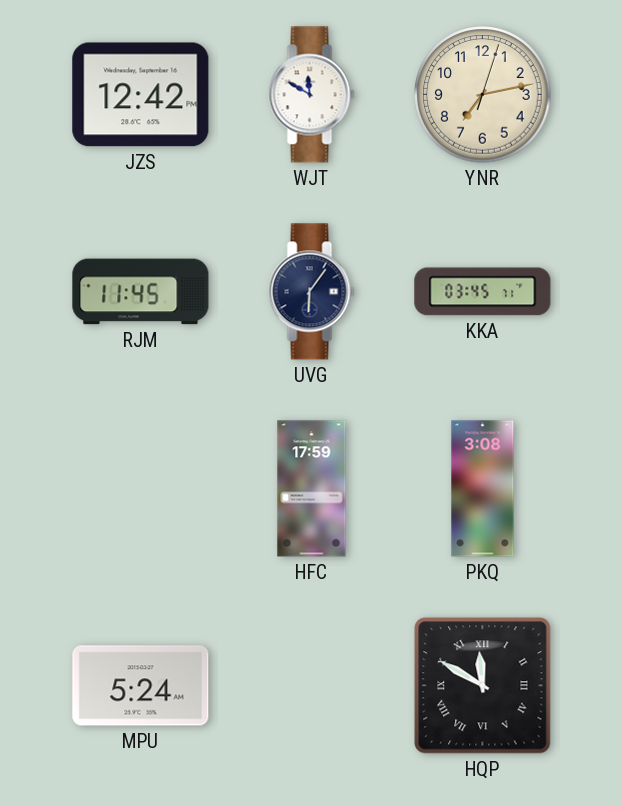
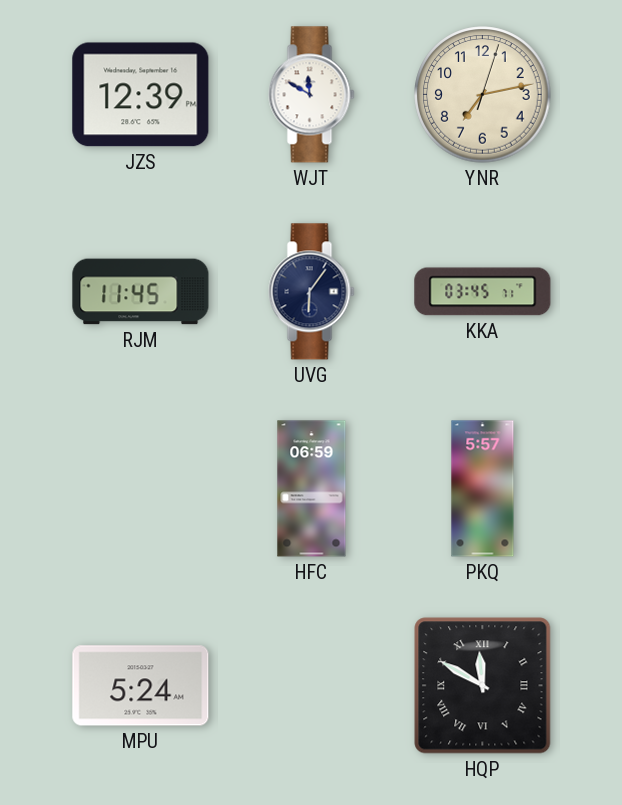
JZS: 12:42 -> 12:39 (141, 95)
HFC: 17:59 -> 06:59 (312, 489)
PKQ: 3:08 -> 5:57 (483, 489)
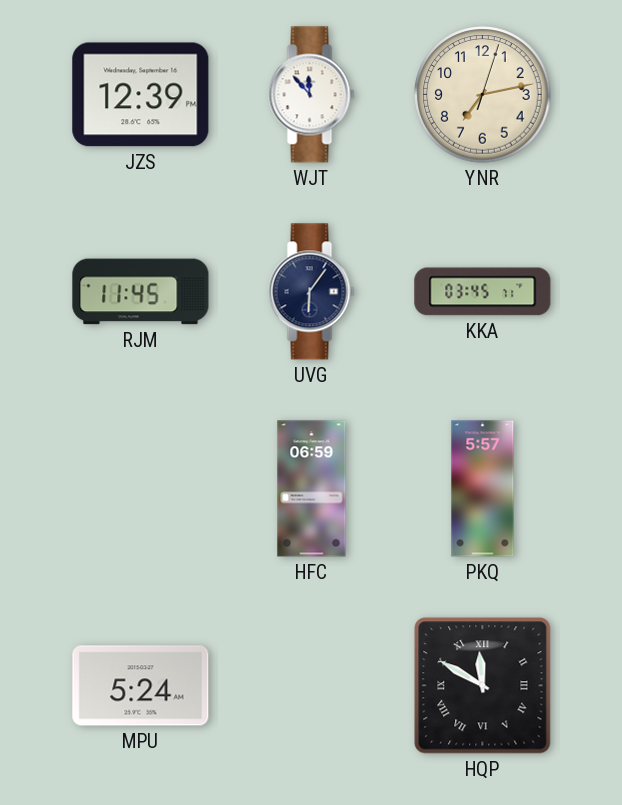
WJT: 11:50 -> 11:53 (312, 95)
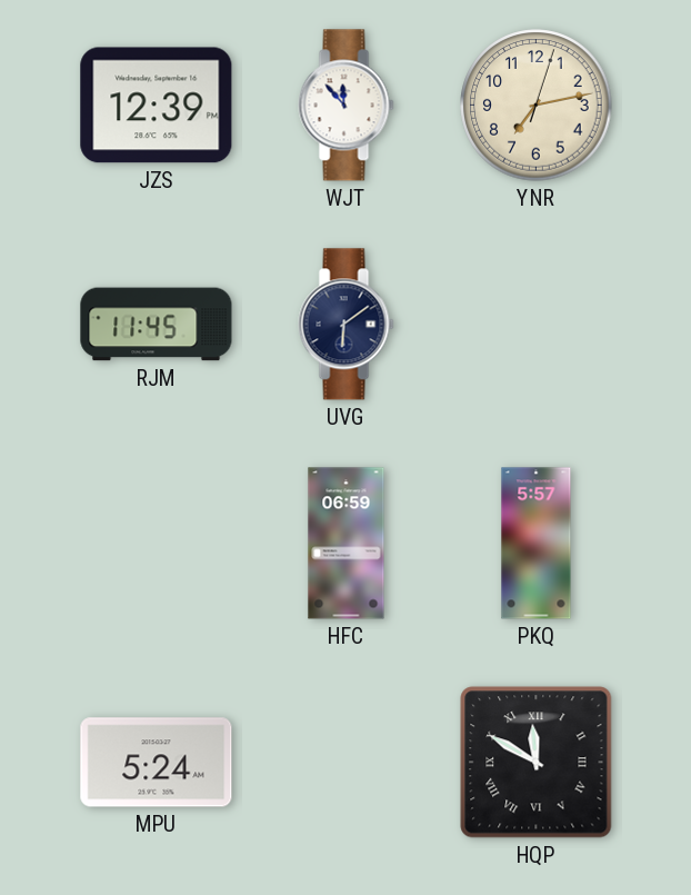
UVG: 6:06 -> 6:09 (347, 325)
KKA: 03:45 -> none (483, 292)
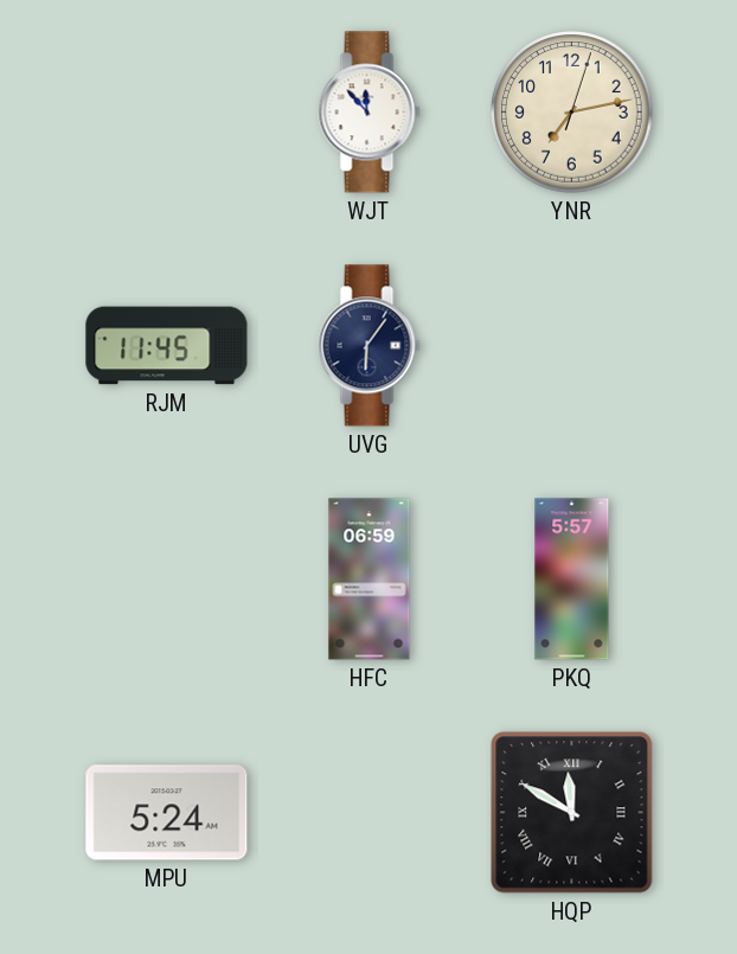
JZS: 12:39 -> none (157, 106)
UVG: 6:09 -> 6:06 (370, 346)
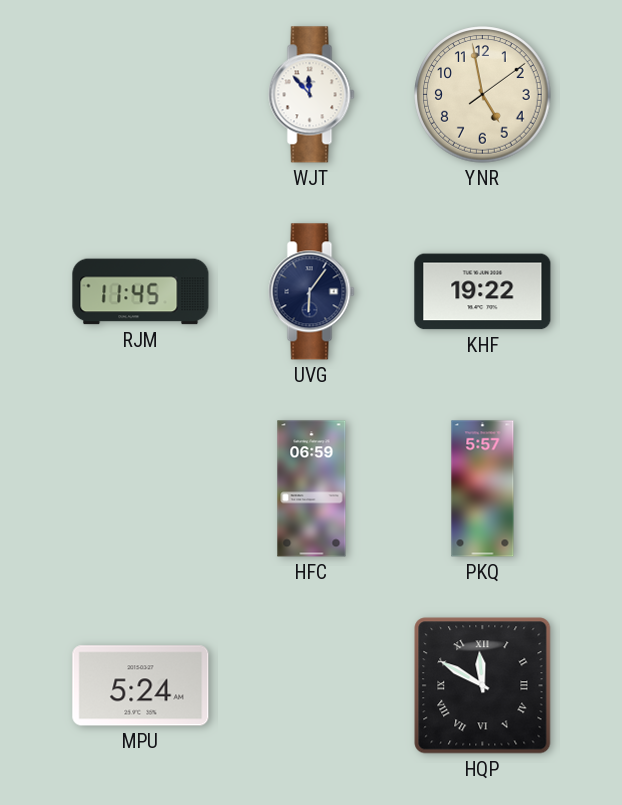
YNR: 7:13 -> 4:58 (483, 95)
KHF: none -> 19:22 (483, 292)
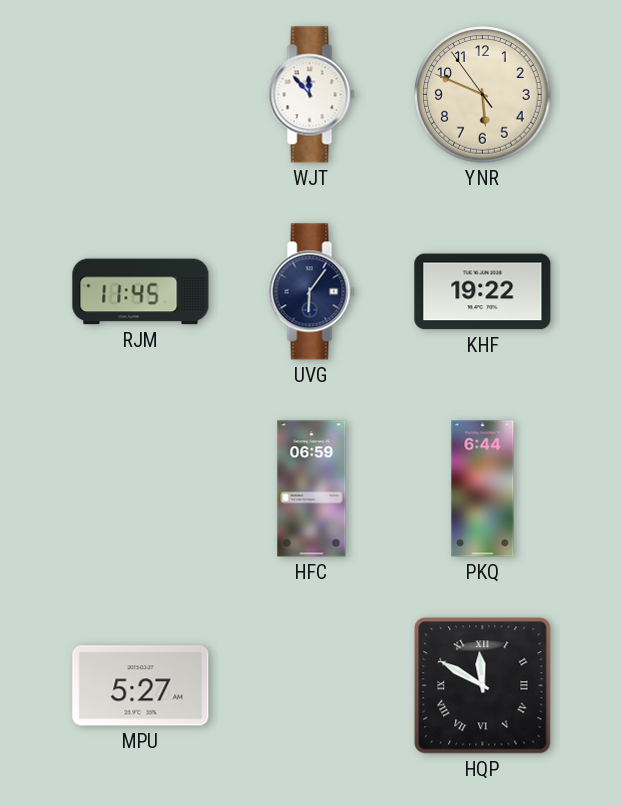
YNR: 4:58 -> 5:48 (483, 95)
PKQ: 5:57 -> 6:44 (483, 489)
MPU: 5:24 -> 5:27 (141, 686)
